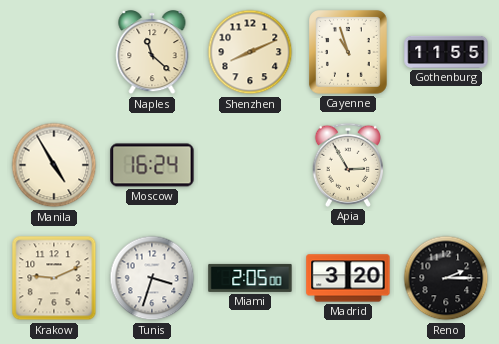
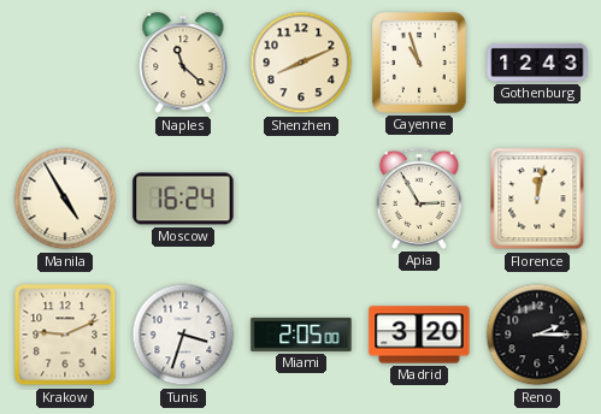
Gothenburg: 11:55 -> 12:43 (537, 63)
Florence: none -> 12:02 (537, 199)
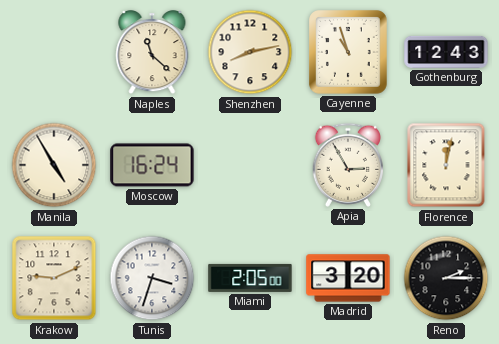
Shenzhen: 8:11 -> 8:13 (250, 52)
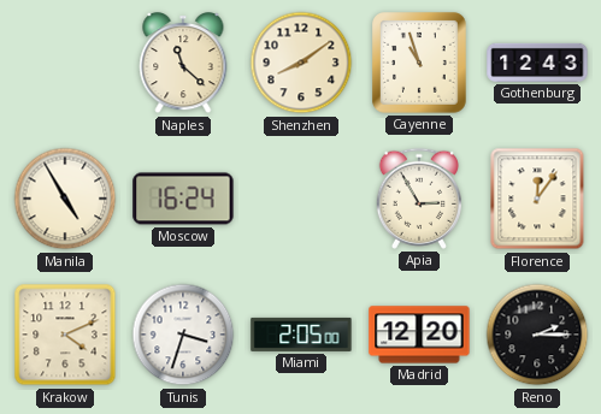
Shenzhen: 8:13 -> 8:09 (301, 63)
Florence: 12:02 -> 12:06 (537, 199)
Krakow: 9:11 -> 4:11 (65, 335)
Madrid: 3:20 -> 12:20 (419, 335)
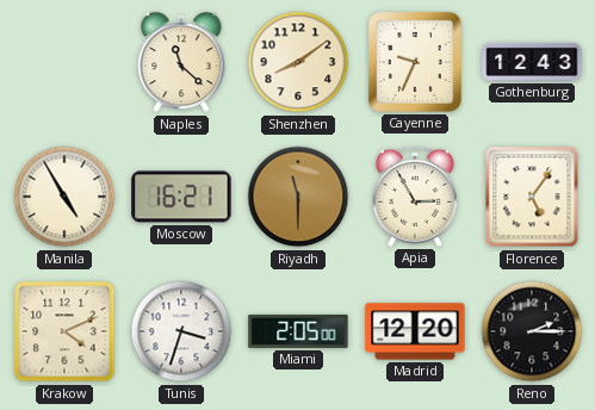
Cayenne: 10:57 -> 9:34 (416, 63)
Moscow: 16:24 -> 16:21 (181, 197)
Riyadh: none -> 11:30 (298, 197)
Florence: 12:06 -> 5:06 (532, 197)
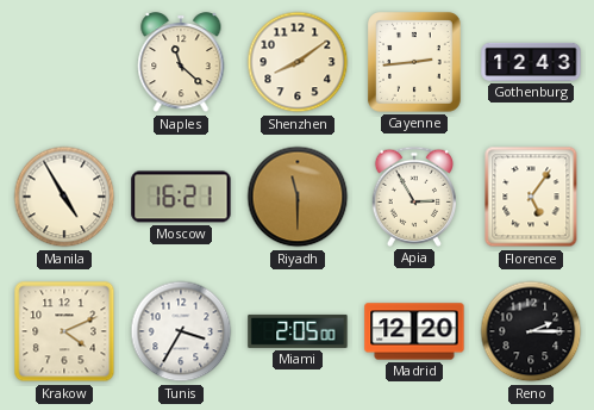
Cayenne: 9:34 -> 2:44 (415, 63)
Tunis: 3:33 -> 3:35 (181, 331)
